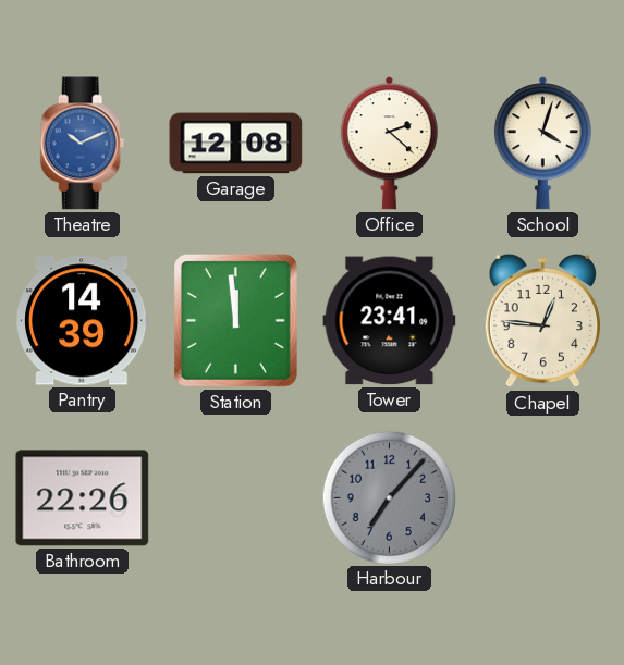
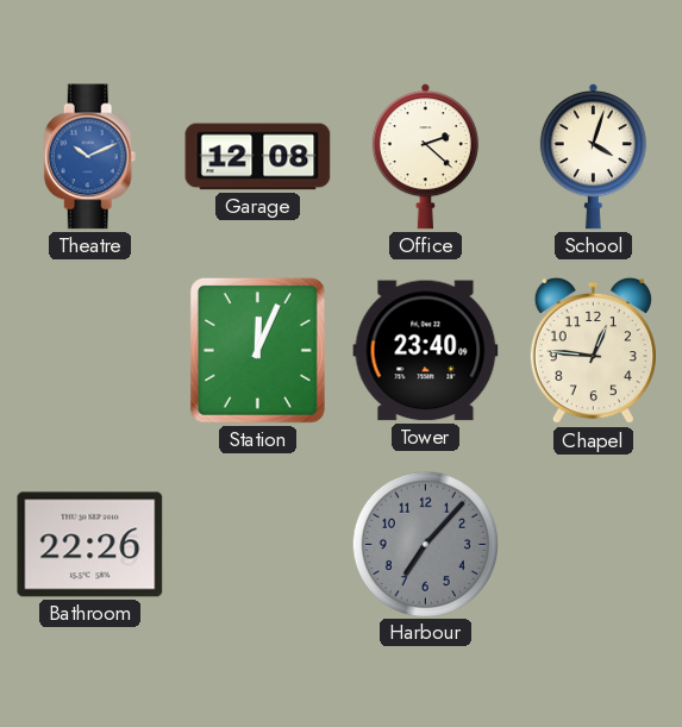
Pantry: 14:39 -> none (83, 321)
Station: 11:59 -> 12:04 (257, 350)
Tower: 23:41 -> 23:40 (426, 351)
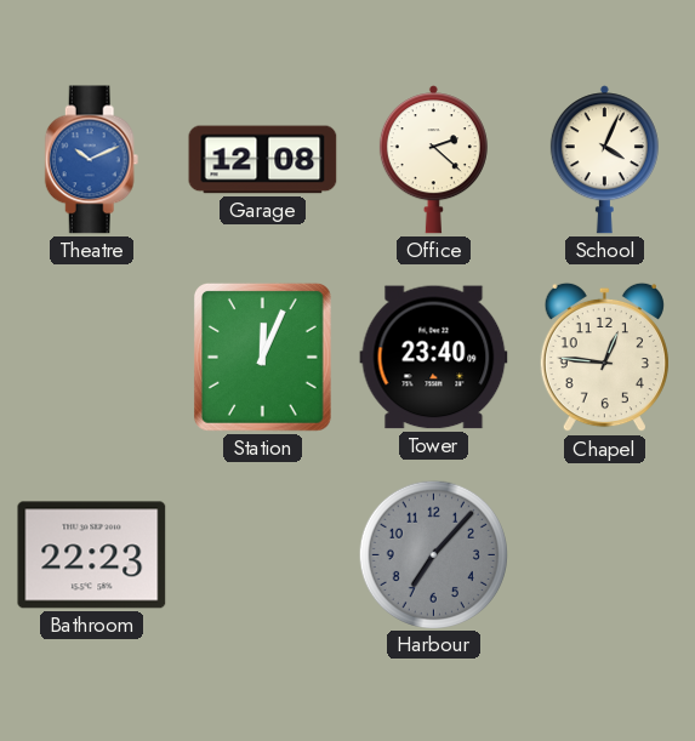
School: 4:03 -> 4:04 (604, 160)
Bathroom: 22:26 -> 22:23 (92, 555)
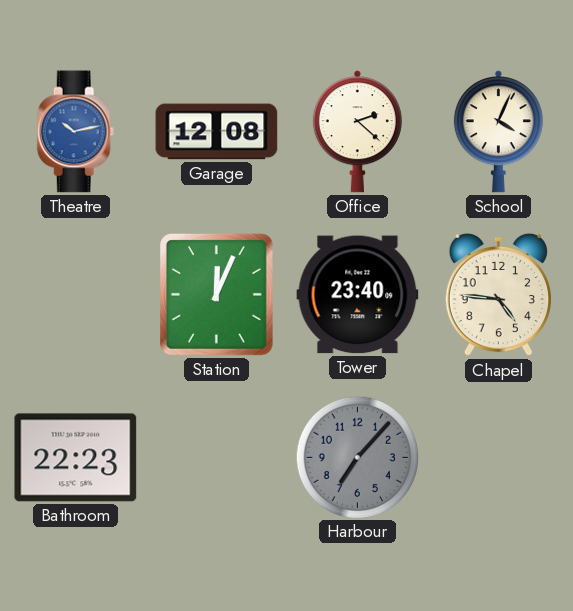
Theatre: 10:11 -> 10:13 (76, 132)
Chapel: 12:46 -> 4:46 (498, 295)
